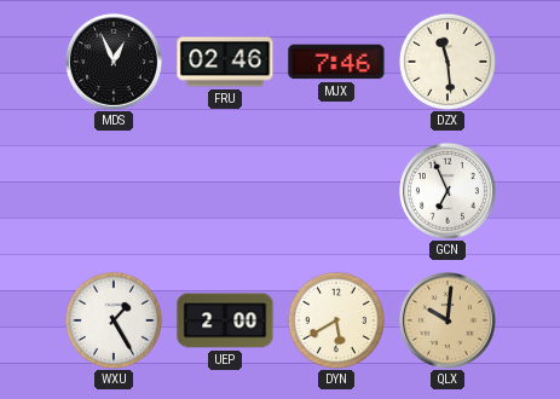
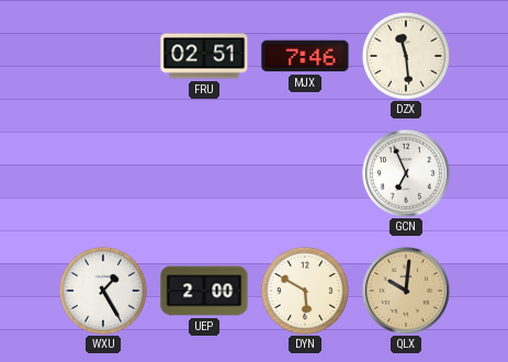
MDS: 12:56 -> none (114, 62)
FRU: 02:46 -> 02:51 (204, 56)
DYN: 5:40 -> 5:50 (305, 291)
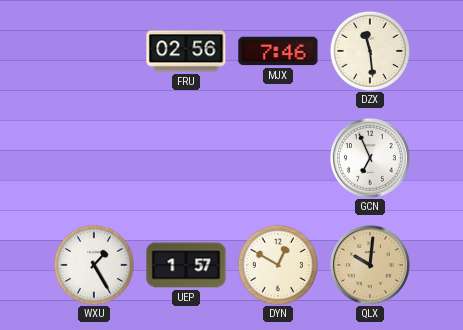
FRU: 02:51 -> 02:56 (186, 51)
UEP: 2:00 -> 1:57 (186, 265)
DYN: 5:50 -> 12:50 (278, 265)
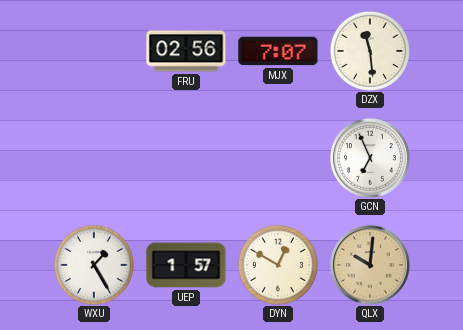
MJX: 7:46 -> 7:07 (278, 51)
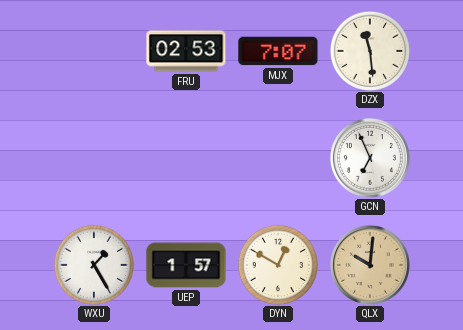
FRU: 02:56 -> 02:53 (186, 51)
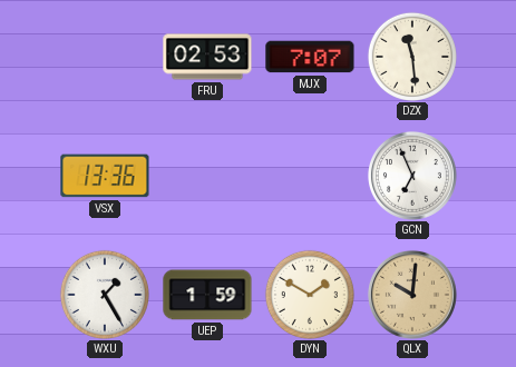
VSX: none -> 13:36 (105, 176)
UEP: 1:57 -> 1:59 (207, 295)
DYN: 12:50 -> 1:50 (310, 295)
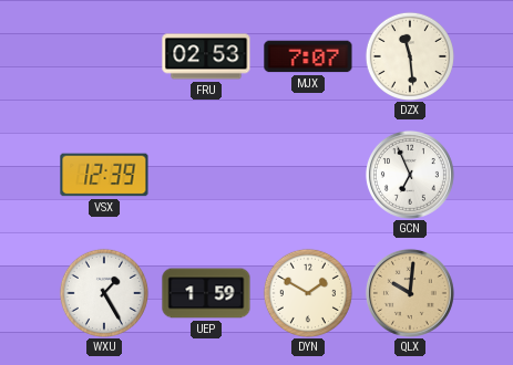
VSX: 13:36 -> 12:39 (104, 175)
